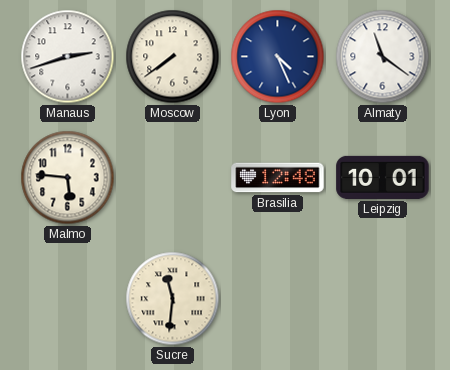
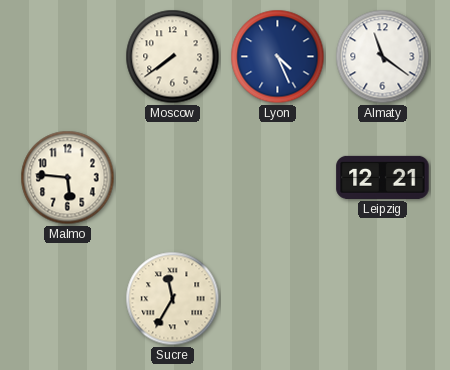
Manaus: 2:42 -> none (68, 57)
Brasilia: 12:48 -> none (278, 178)
Leipzig: 10:01 -> 12:21 (383, 177)
Sucre: 11:31 -> 11:35 (173, 299)
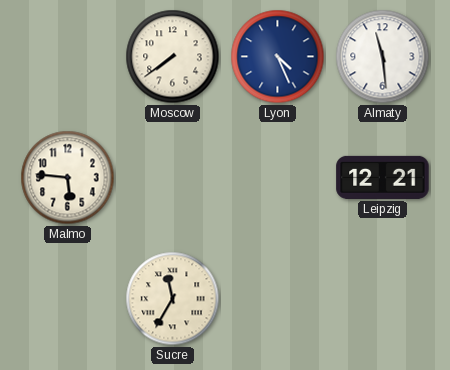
Almaty: 11:21 -> 11:29 (383, 57)
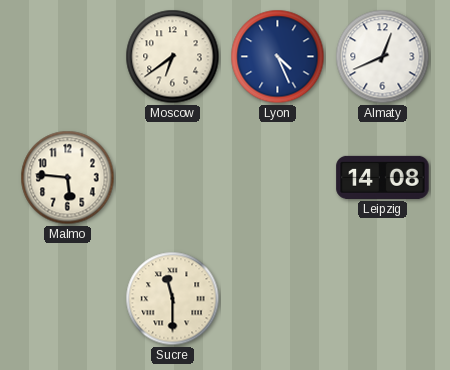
Moscow: 7:39 -> 6:39 (173, 57)
Almaty: 11:29 -> 12:41 (383, 57)
Leipzig: 12:21 -> 14:08 (383, 177)
Sucre: 11:35 -> 11:30 (173, 299)
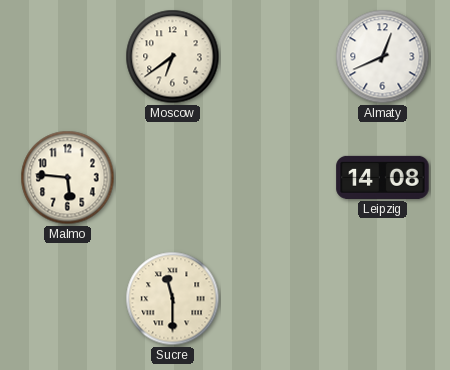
Lyon: 4:26 -> none (278, 57)
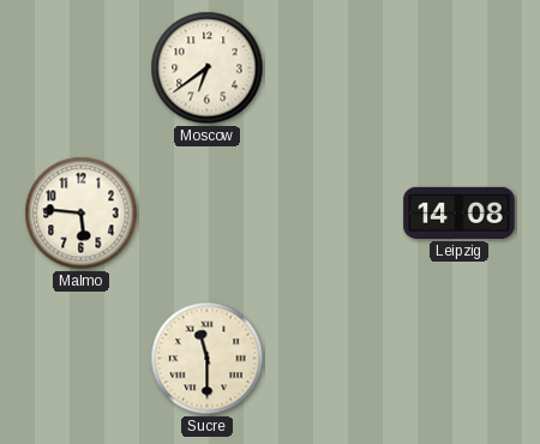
Almaty: 12:41 -> none (383, 57)
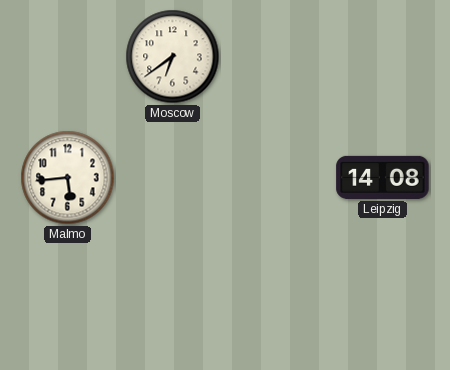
Malmo: 5:46 -> 5:44 (68, 178)
Sucre: 11:30 -> none (208, 359)
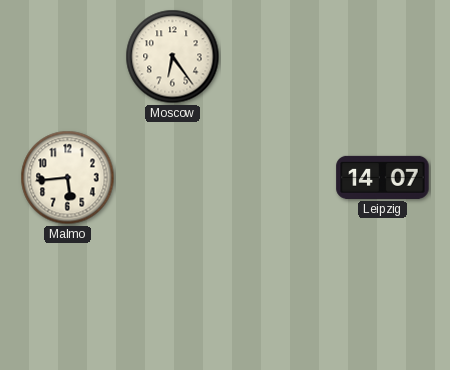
Moscow: 6:39 -> 6:24 (173, 57)
Leipzig: 14:08 -> 14:07 (383, 177)
